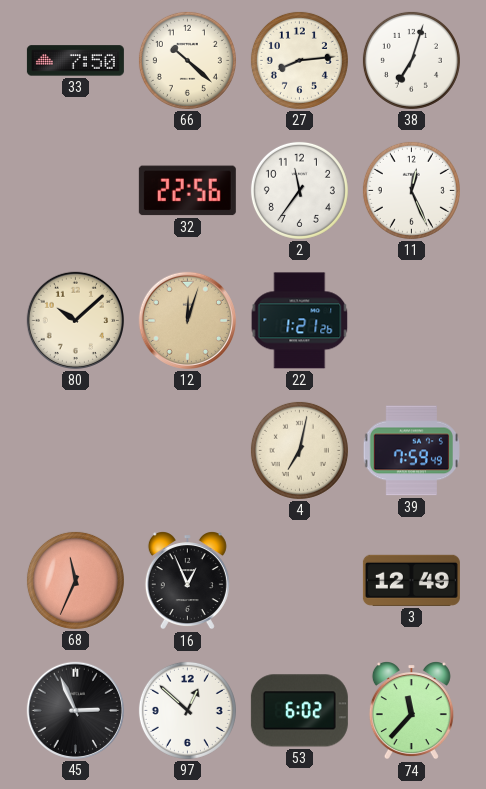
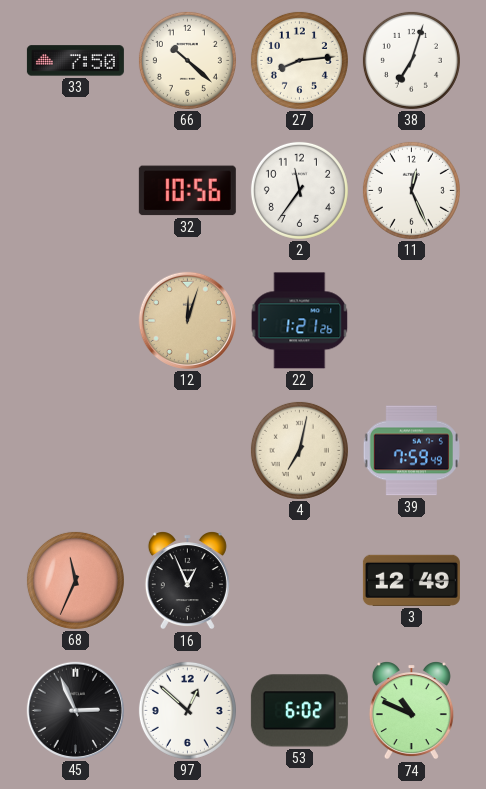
32: 22:56 -> 10:56 (187, 191)
80: 10:08 -> none (75, 320)
74: 11:37 -> 10:49 (411, 711)
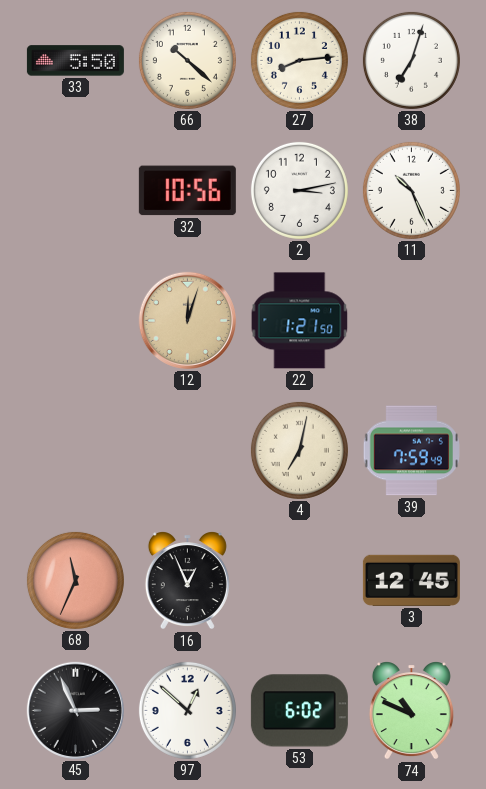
33: 7:50 -> 5:50 (75, 61)
2: 11:36 -> 3:13 (299, 190)
11: 12:26 -> 10:26 (411, 190)
22: 1:21:26 -> 1:21:50 (300, 321)
3: 12:49 -> 12:45 (411, 580)
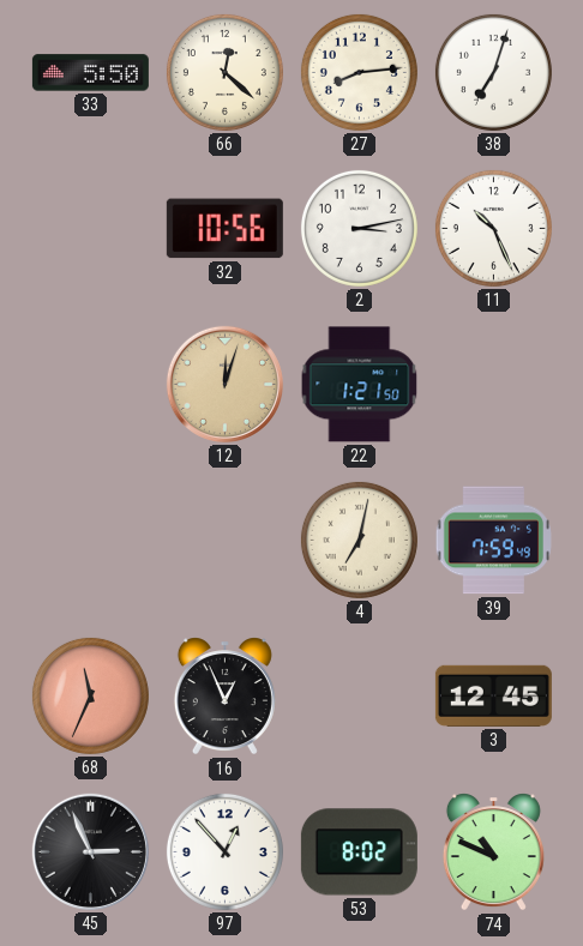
66: 10:22 -> 12:22 (224, 72)
97: 12:52 -> 12:53 (224, 851)
53: 6:02 -> 8:02 (359, 852)
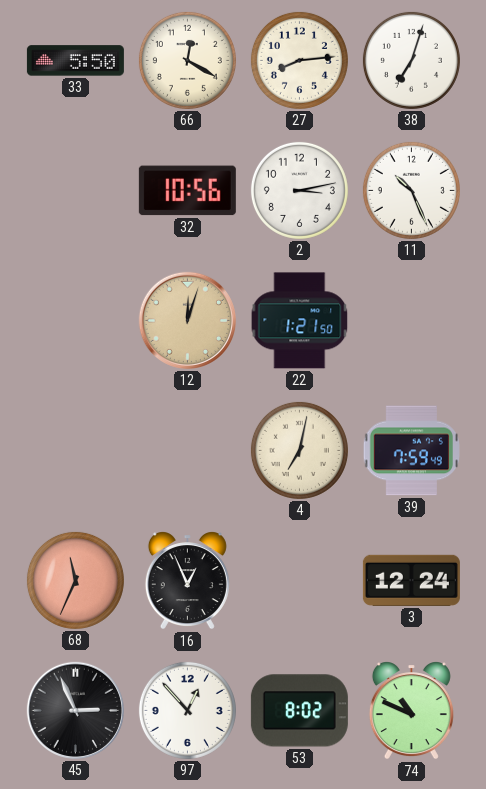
66: 12:22 -> 12:20 (187, 60)
3: 12:45 -> 12:24 (411, 580)
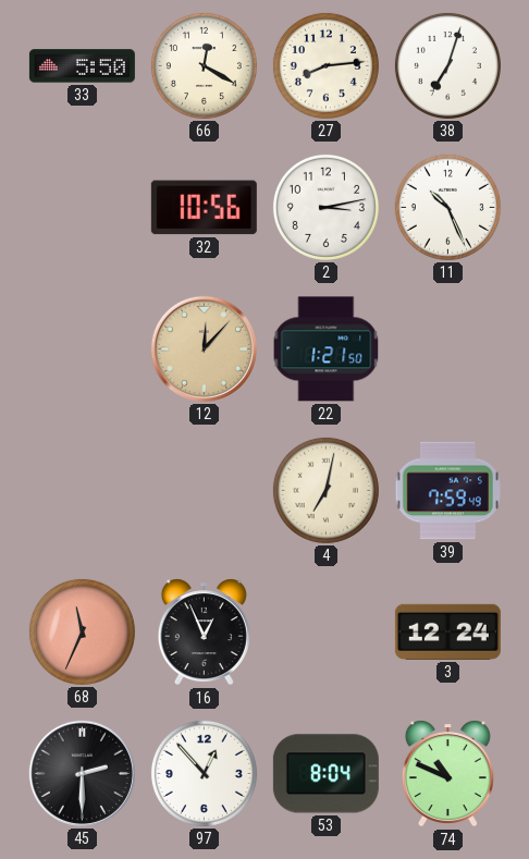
12: 12:03 -> 12:07 (204, 348)
45: 2:56 -> 2:30 (82, 773)
53: 8:02 -> 8:04 (325, 774)
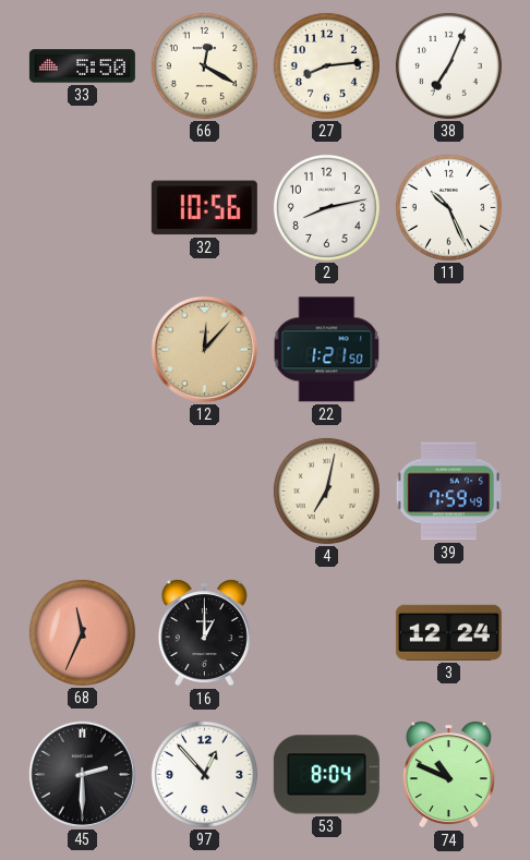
38: 7:03 -> 7:04 (448, 65)
2: 3:13 -> 8:13 (326, 207)
16: 12:56 -> 1:00 (204, 633)
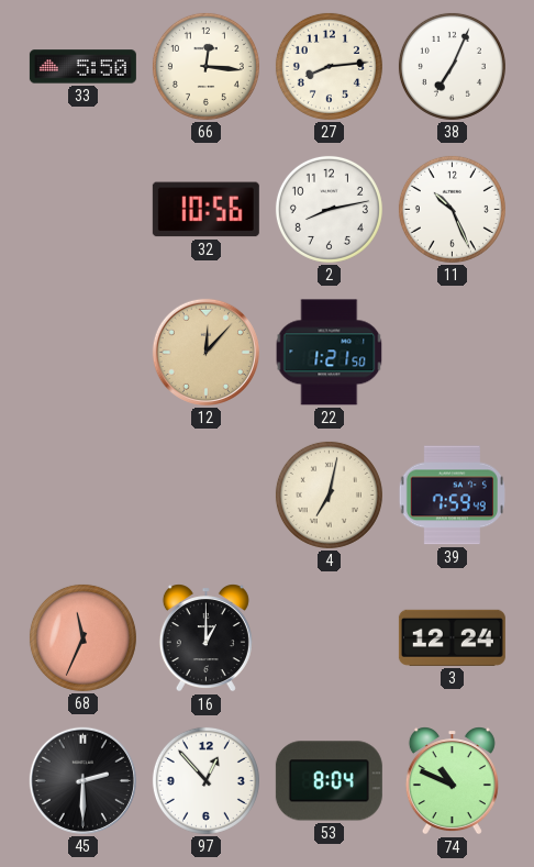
66: 12:20 -> 12:16 (205, 66)
